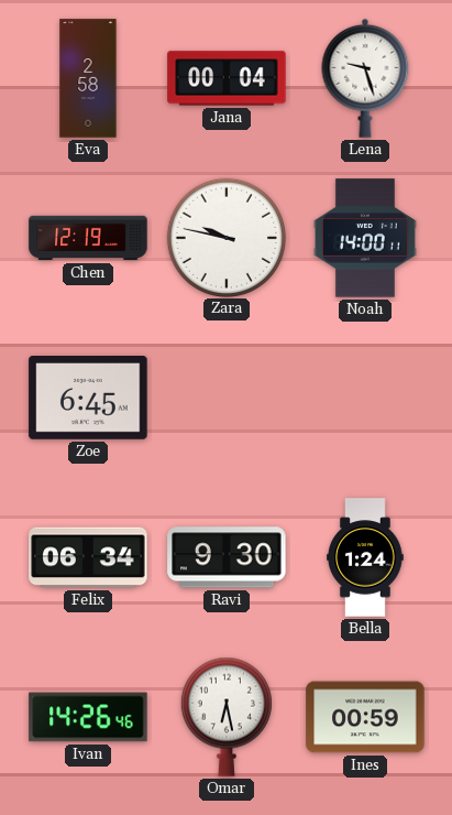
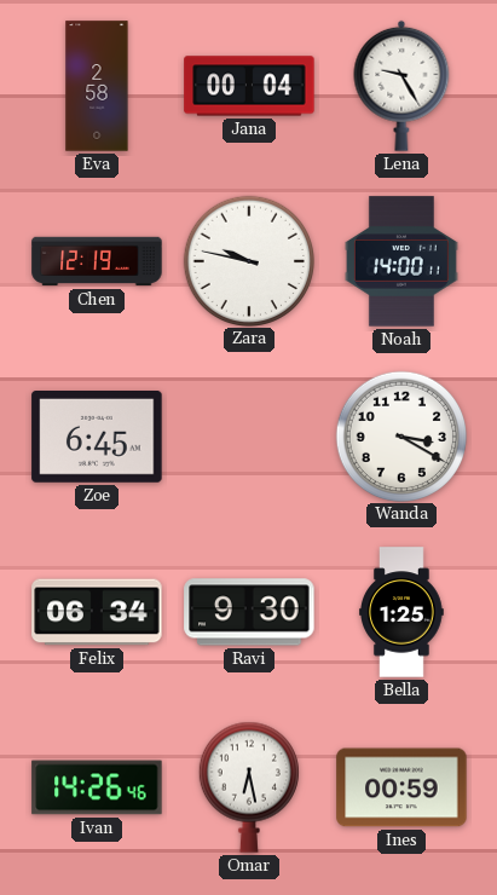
Lena: 9:27 -> 9:25 (401, 86)
Wanda: none -> 3:20 (400, 435)
Bella: 1:24 -> 1:25 (403, 612)
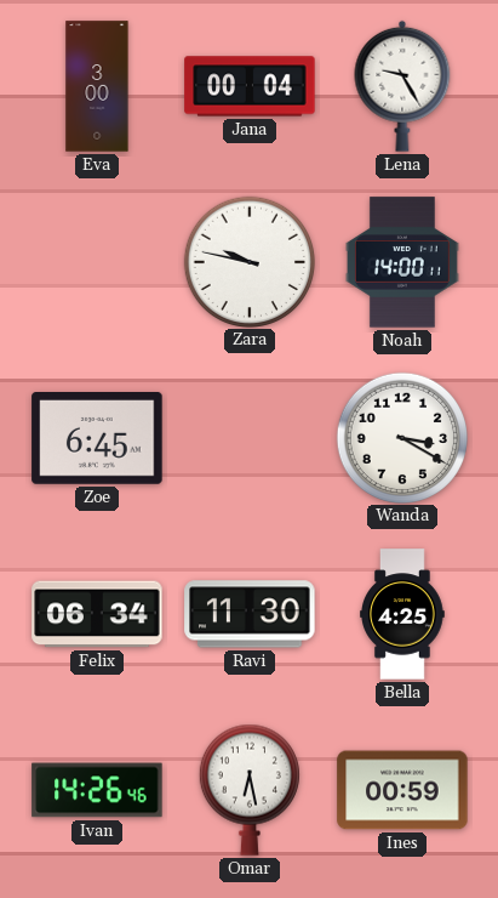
Eva: 2:58 -> 3:00 (97, 86)
Chen: 12:19 -> none (97, 261)
Ravi: 9:30 -> 11:30 (250, 614)
Bella: 1:25 -> 4:25 (403, 614)
